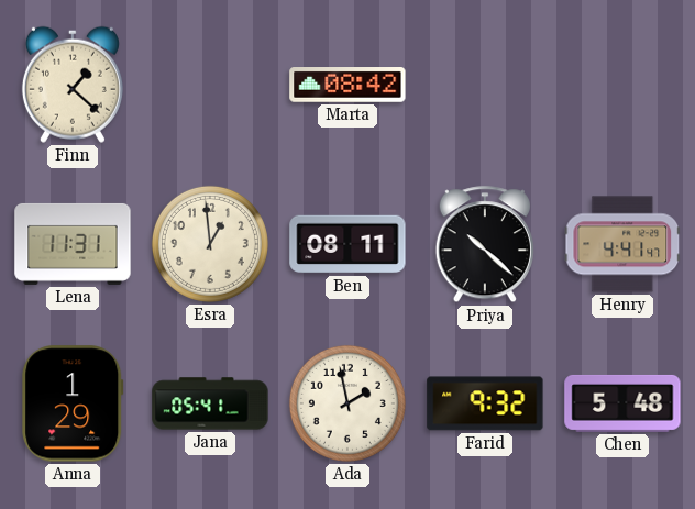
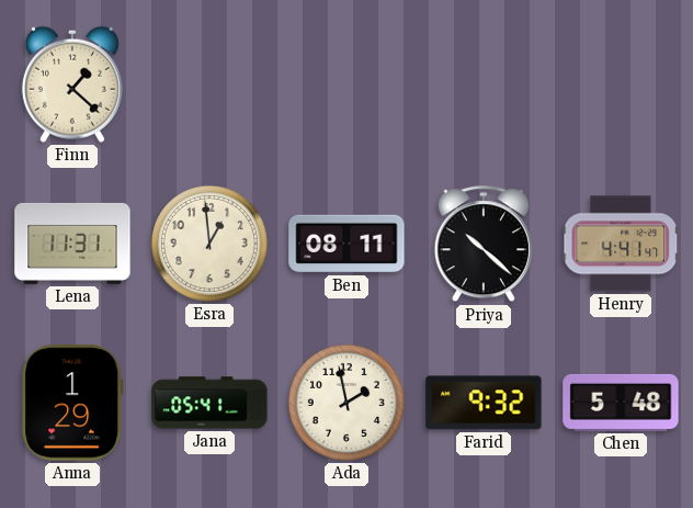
Marta: 08:42 -> none (347, 86)
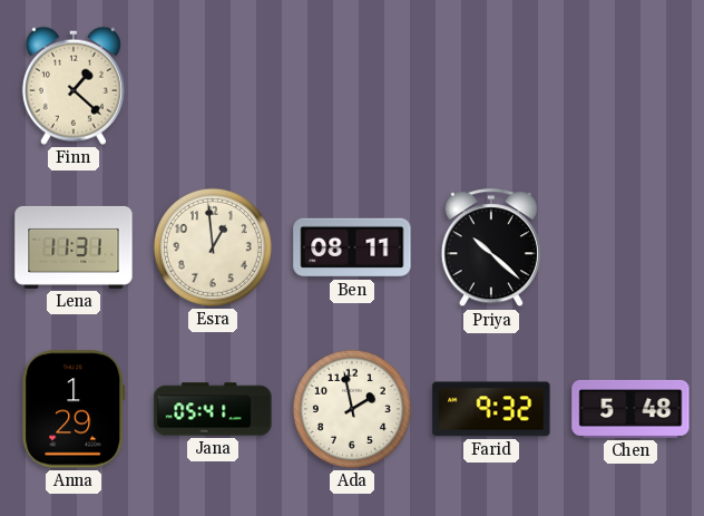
Henry: 4:41 -> none (621, 244)
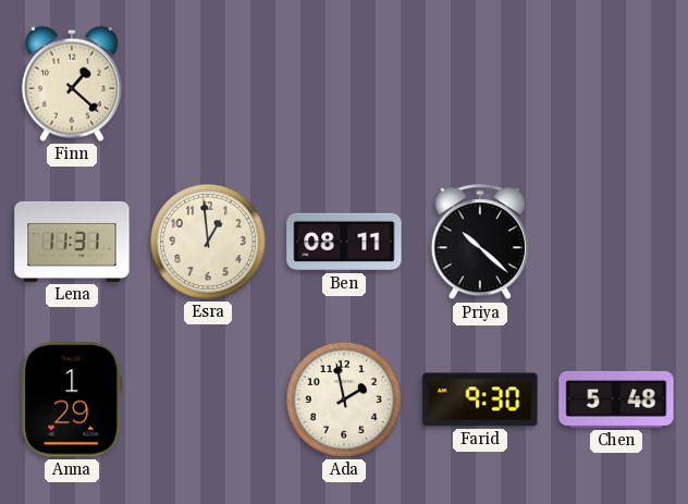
Jana: 05:41 -> none (213, 409)
Farid: 9:32 -> 9:30 (480, 399)
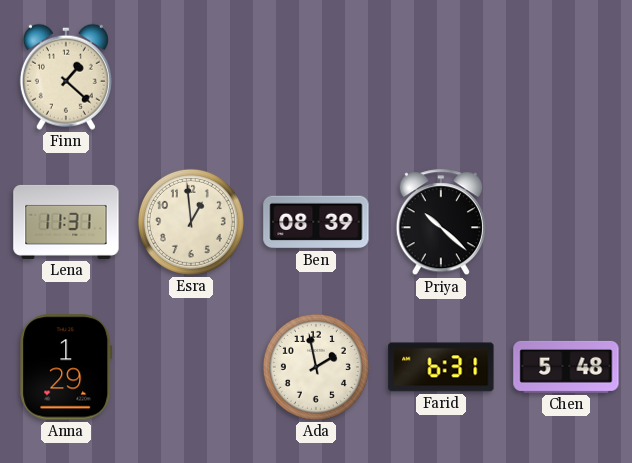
Ben: 08:11 -> 08:39 (316, 222)
Farid: 9:30 -> 6:31 (441, 367)
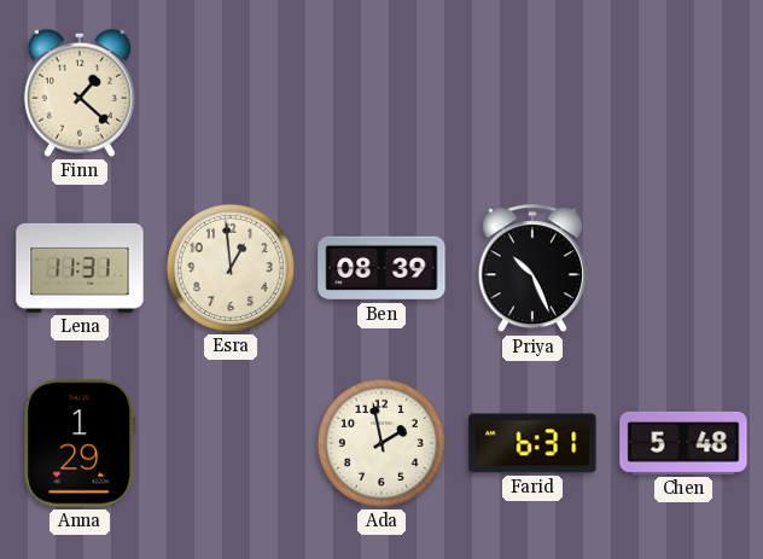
Priya: 10:22 -> 10:26 (532, 269)
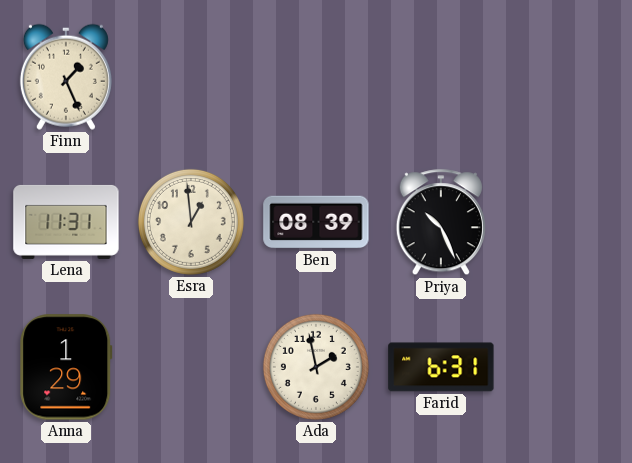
Finn: 1:22 -> 1:26 (66, 77)
Chen: 5:48 -> none (683, 443)
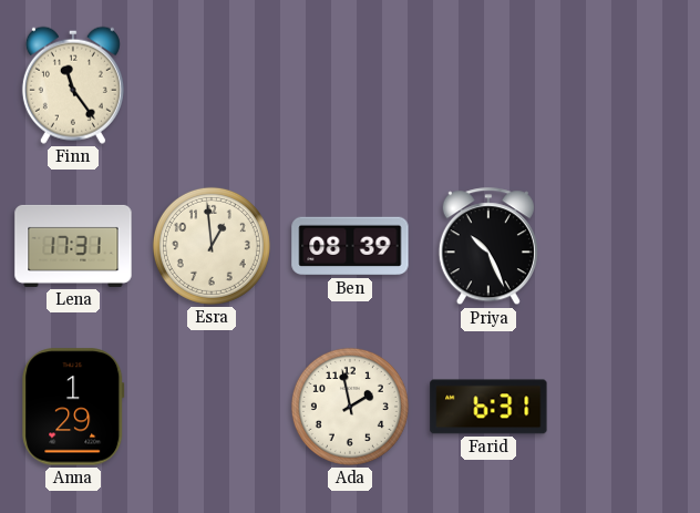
Finn: 1:26 -> 11:24 (73, 85)
Lena: 11:31 -> 17:31 (73, 246)
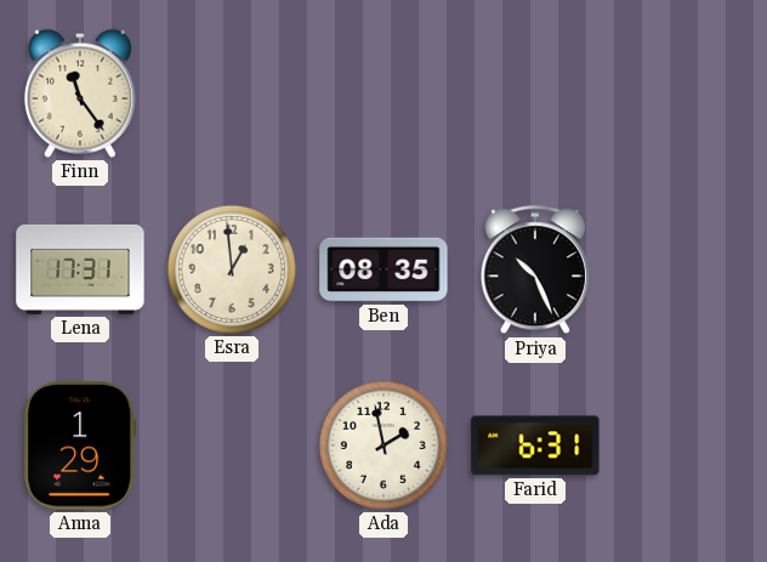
Ben: 08:39 -> 08:35 (383, 269)
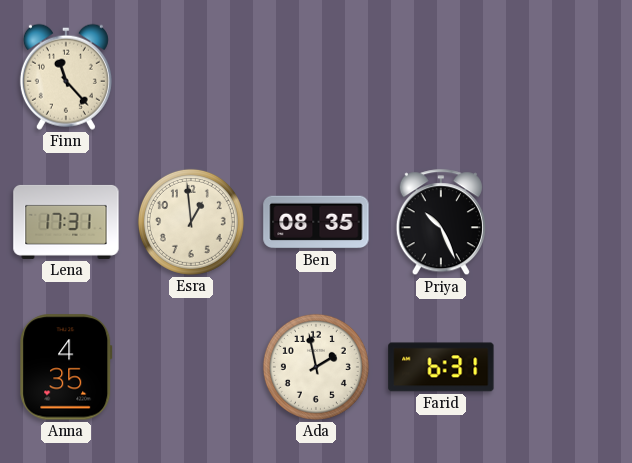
Finn: 11:24 -> 11:23 (66, 77)
Anna: 1:29 -> 4:35 (66, 367)
